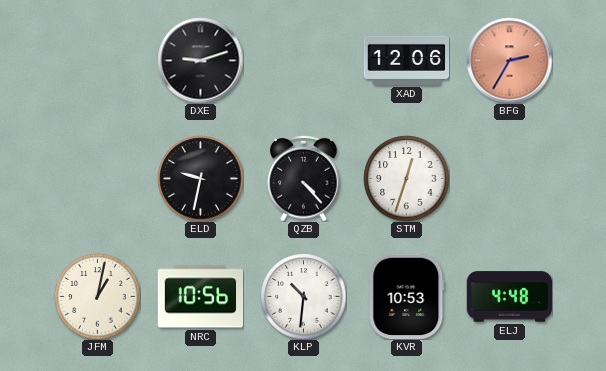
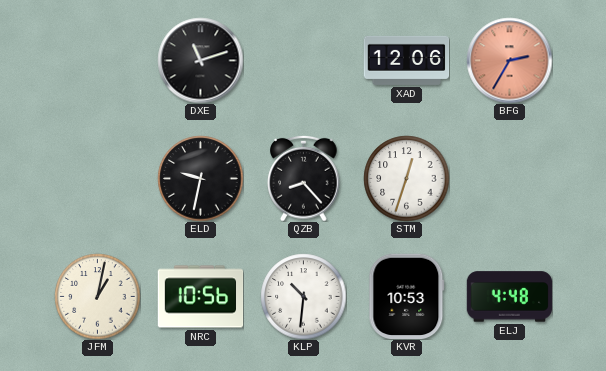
DXE: 9:12 -> 11:12 (200, 60)
QZB: 4:23 -> 8:23 (304, 178)
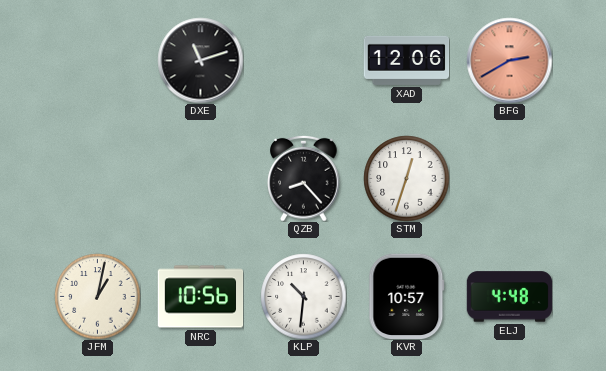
BFG: 2:35 -> 2:40 (509, 60)
ELD: 9:32 -> none (200, 178)
KVR: 10:53 -> 10:57 (407, 296)
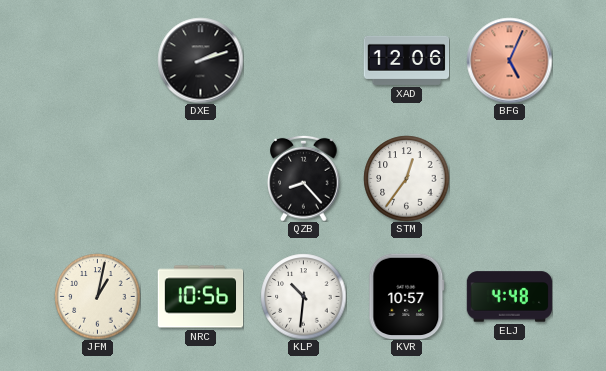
DXE: 11:12 -> 2:12 (200, 60)
BFG: 2:40 -> 5:04 (509, 60)
STM: 12:33 -> 12:36 (406, 178)
